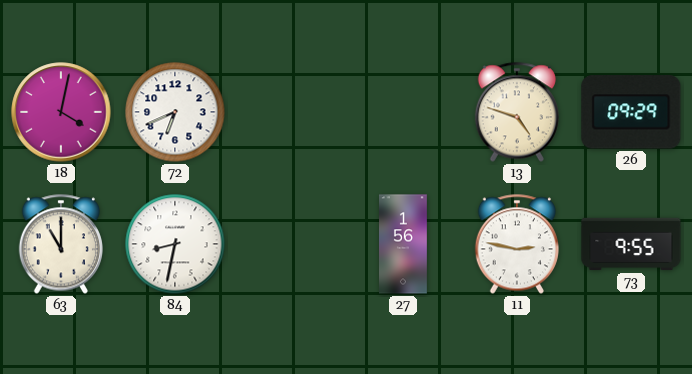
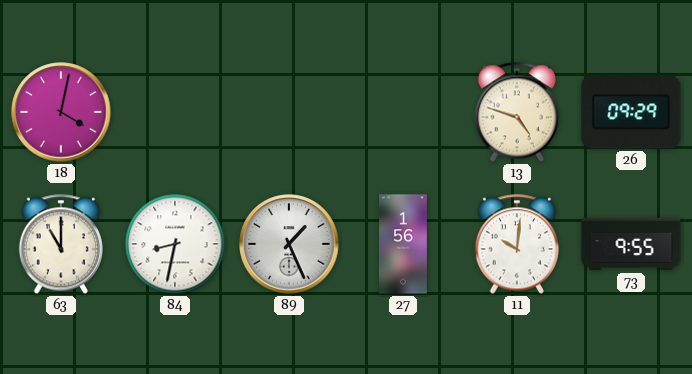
72: 6:41 -> none (175, 112)
89: none -> 1:26 (289, 244)
11: 2:47 -> 10:01 (517, 244)
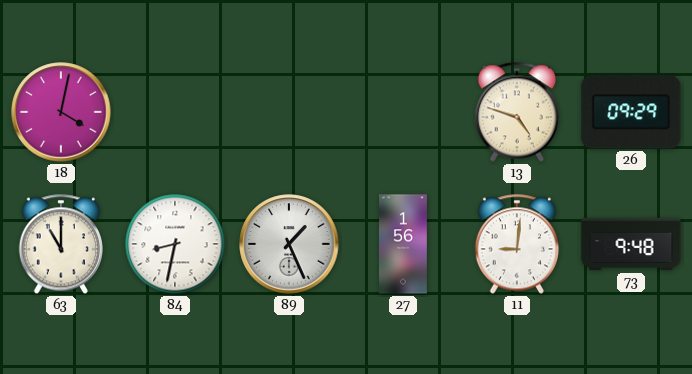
11: 10:01 -> 9:01 (517, 244)
73: 9:55 -> 9:48 (631, 244)
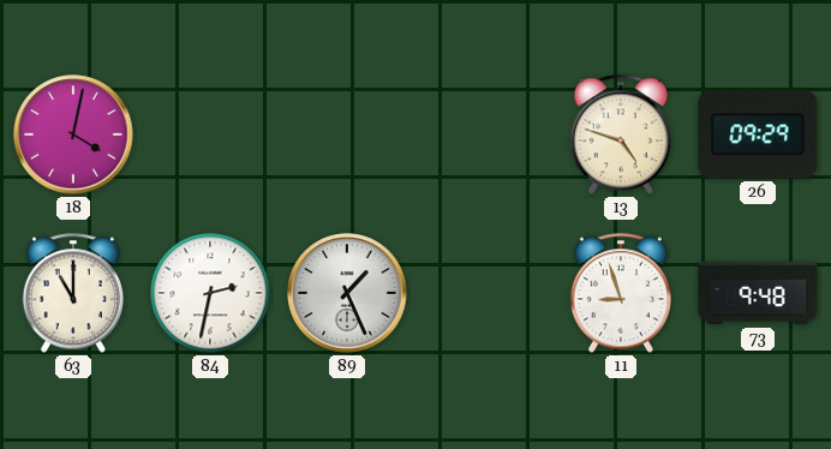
84: 8:32 -> 2:32 (210, 293)
27: 1:56 -> none (404, 244)
11: 9:01 -> 8:57 (621, 293)
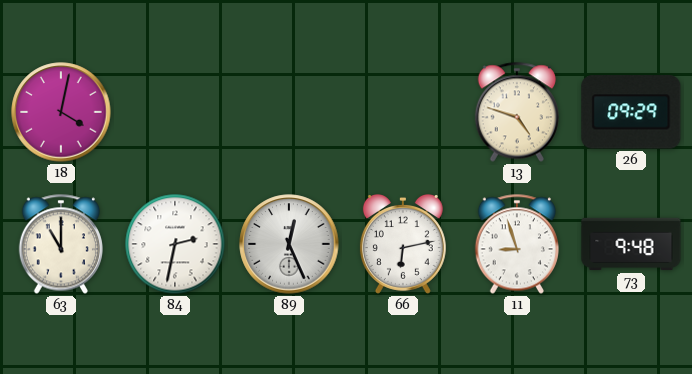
89: 1:26 -> 12:26 (289, 244)
66: none -> 6:13 (403, 245)
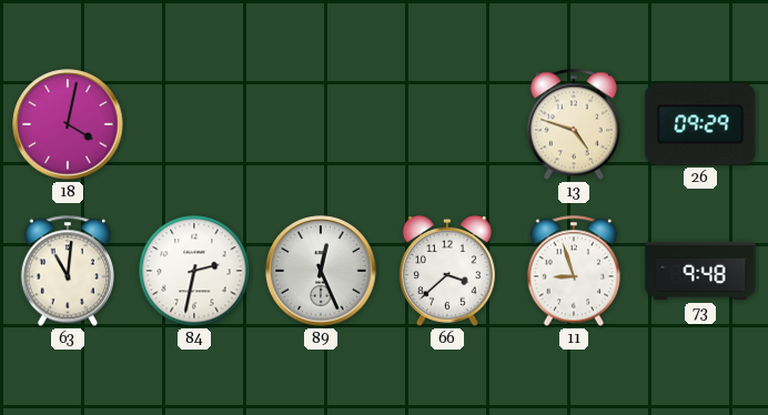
63: 11:00 -> 11:01 (68, 271)
66: 6:13 -> 3:38 (447, 272)
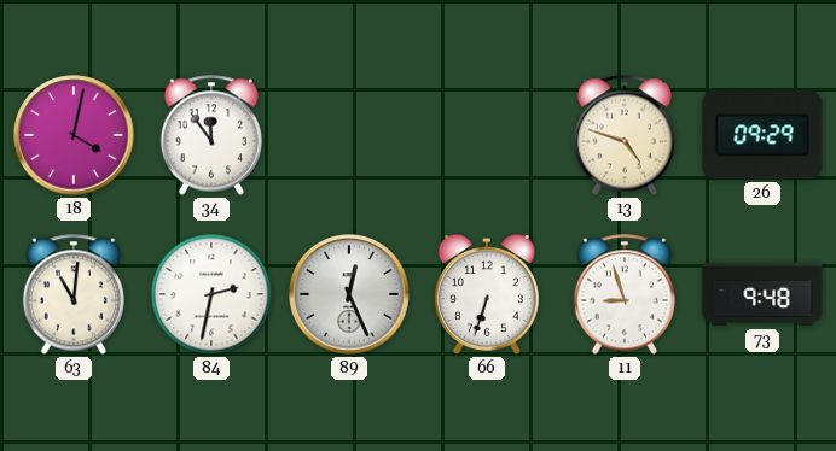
34: none -> 11:54 (211, 135)
66: 3:38 -> 6:33 (487, 295)
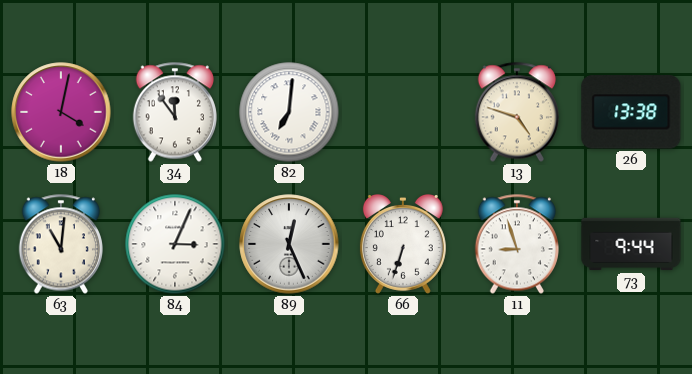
82: none -> 7:01 (289, 112)
26: 09:29 -> 13:38 (631, 112)
84: 2:32 -> 3:04 (175, 244)
73: 9:48 -> 9:44 (631, 244)
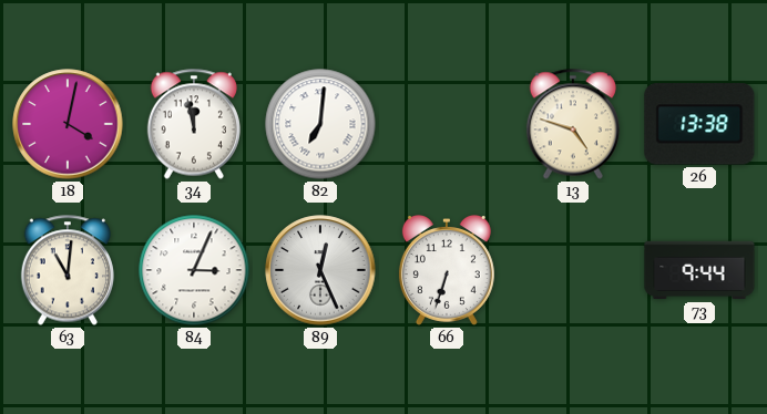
34: 11:54 -> 11:58 (194, 124)
11: 8:57 -> none (517, 244)
